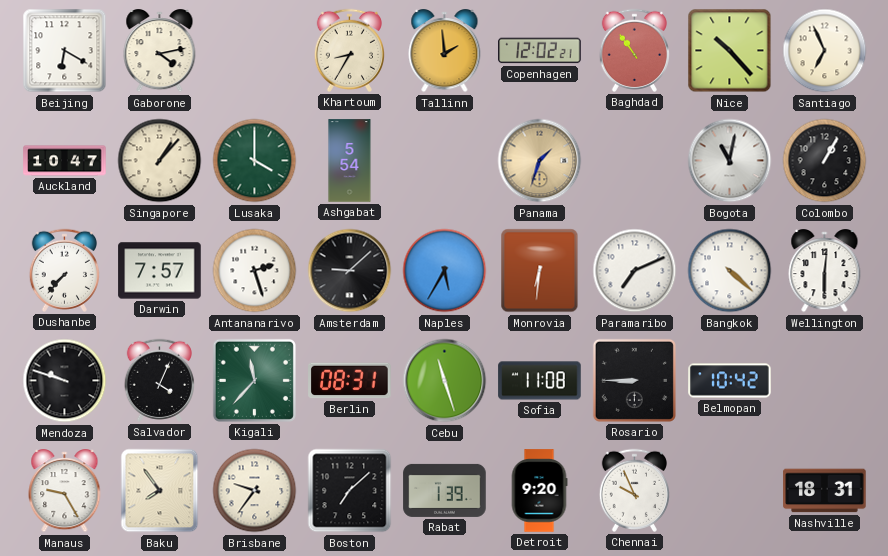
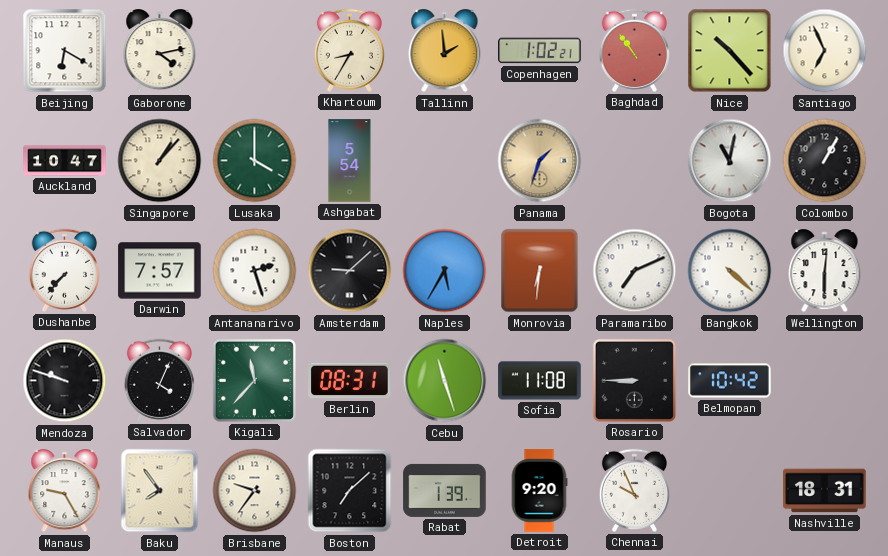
Copenhagen: 12:02 -> 1:02 (540, 51)
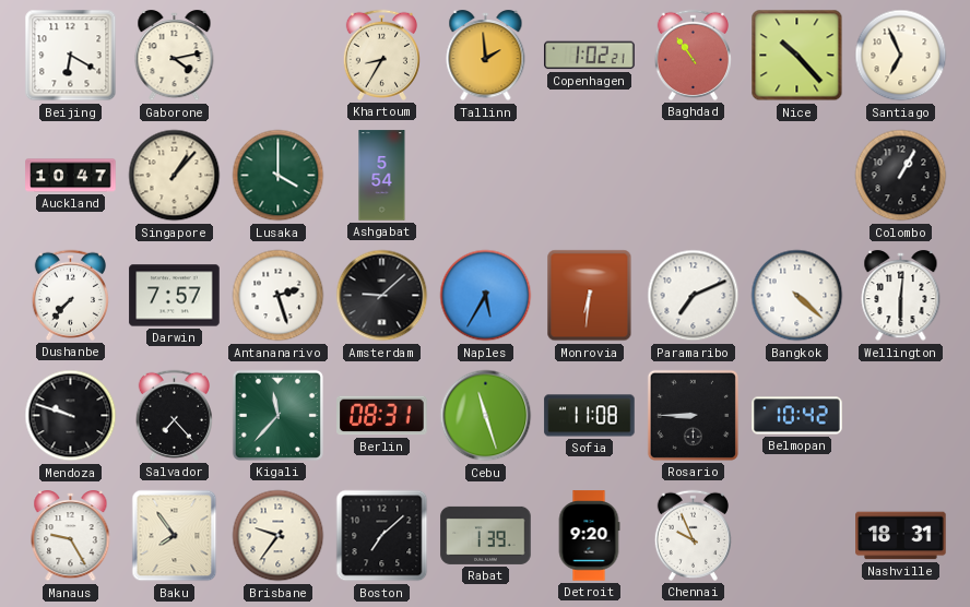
Panama: 1:33 -> none (540, 161)
Bogota: 11:02 -> none (730, 161)
Salvador: 4:04 -> 7:23 (174, 415)
